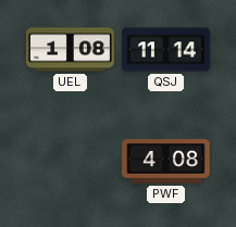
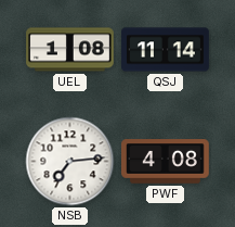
NSB: none -> 7:14 (70, 162)
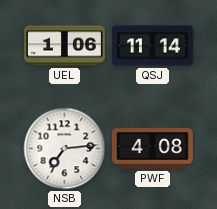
UEL: 1:08 -> 1:06 (65, 46)
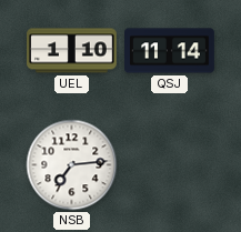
UEL: 1:06 -> 1:10 (72, 51)
PWF: 4:08 -> none (153, 149)
